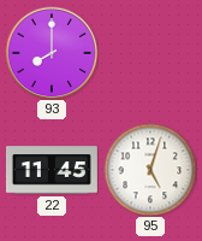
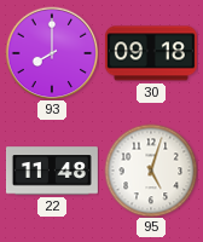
30: none -> 09:18 (151, 53)
22: 11:45 -> 11:48 (52, 171)
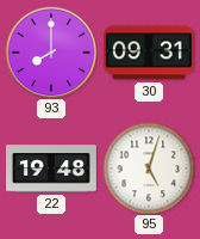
30: 09:18 -> 09:31 (149, 53)
22: 11:48 -> 19:48 (51, 168)
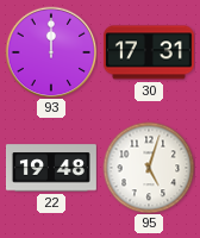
93: 8:00 -> 12:00 (51, 52)
30: 09:31 -> 17:31 (149, 52)
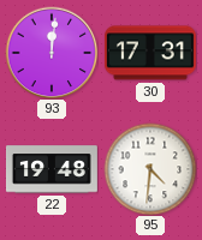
93: 12:00 -> 12:01 (52, 53)
95: 5:03 -> 4:31 (150, 169)
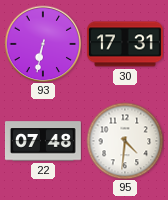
93: 12:01 -> 6:32 (43, 44)
22: 19:48 -> 07:48 (43, 141)
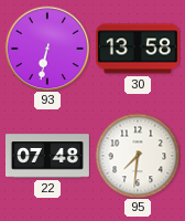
30: 17:31 -> 13:58 (138, 49)
95: 4:31 -> 7:31 (138, 156)
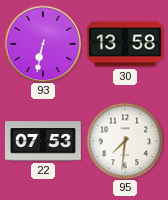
22: 07:48 -> 07:53 (43, 141)
